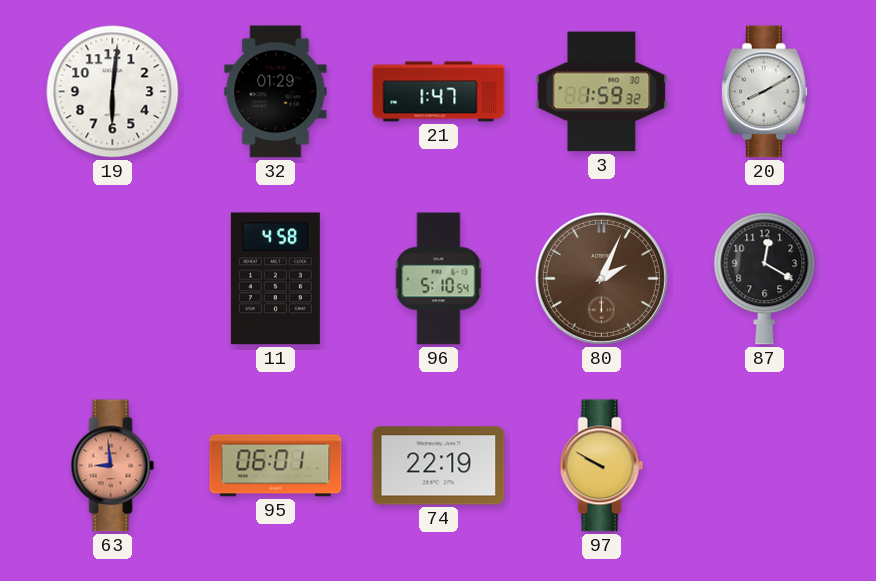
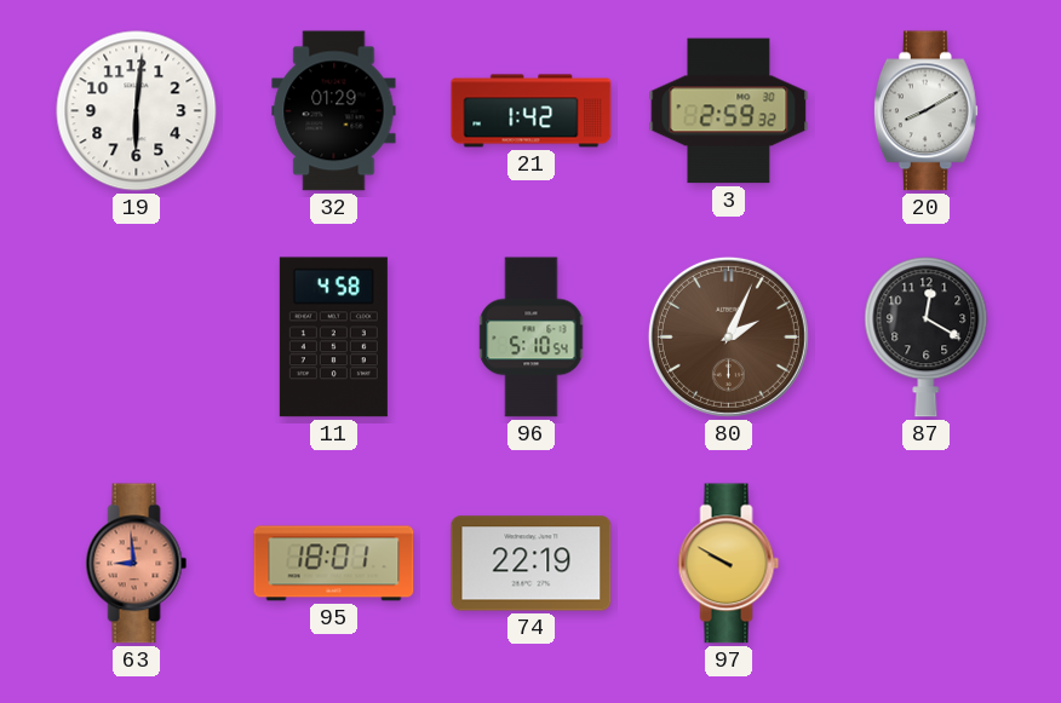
21: 1:47 -> 1:42 (532, 111)
3: 1:59 -> 2:59 (729, 111)
95: 06:01 -> 18:01 (334, 564)
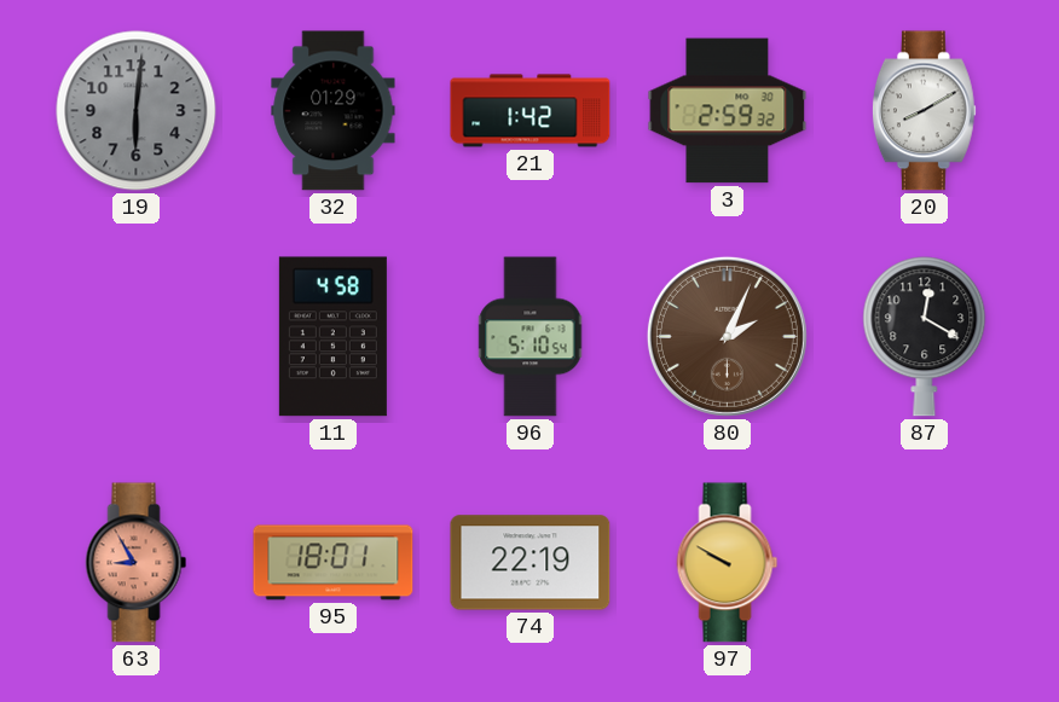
19 dial: white -> grey (137, 111)
63: 8:59 -> 8:55 (137, 563)
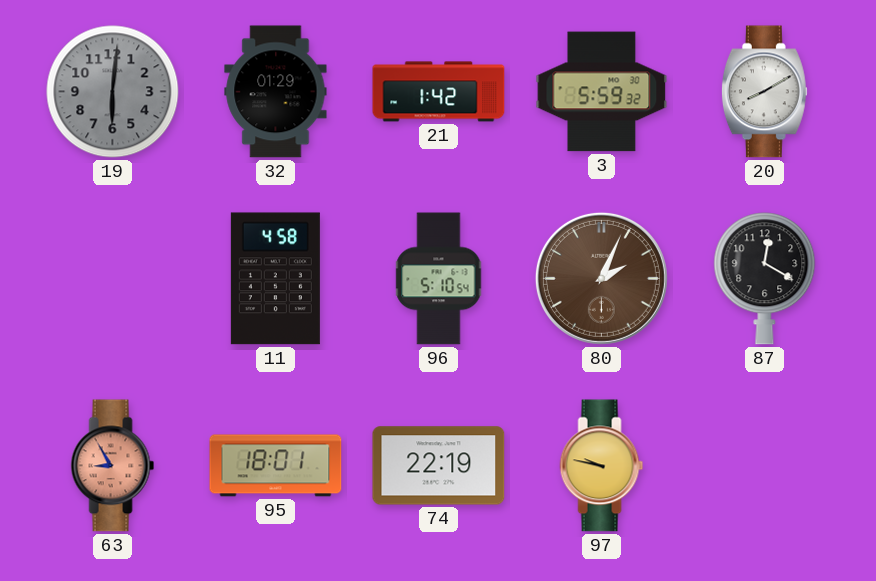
3: 2:59 -> 5:59 (602, 92)
97: 9:50 -> 9:47 (602, 466)
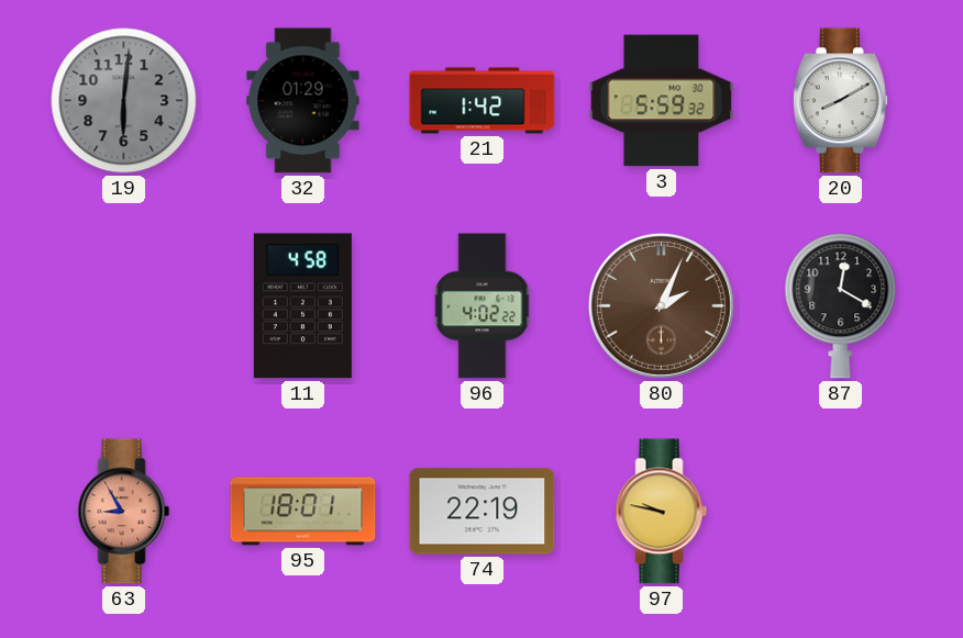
96: 5:10 -> 4:02 (483, 306)
